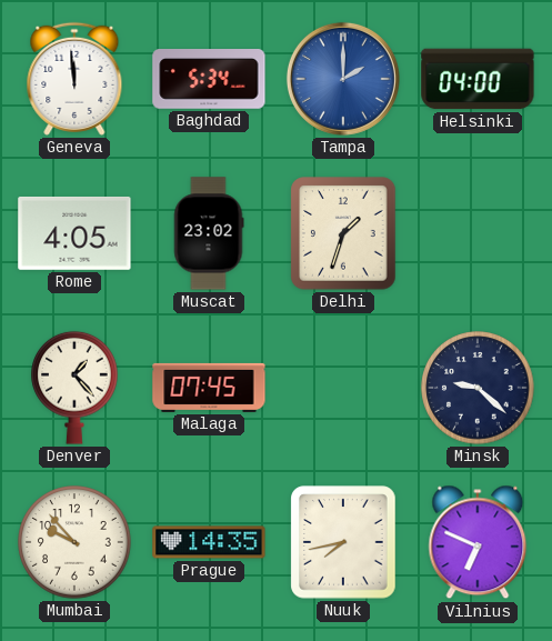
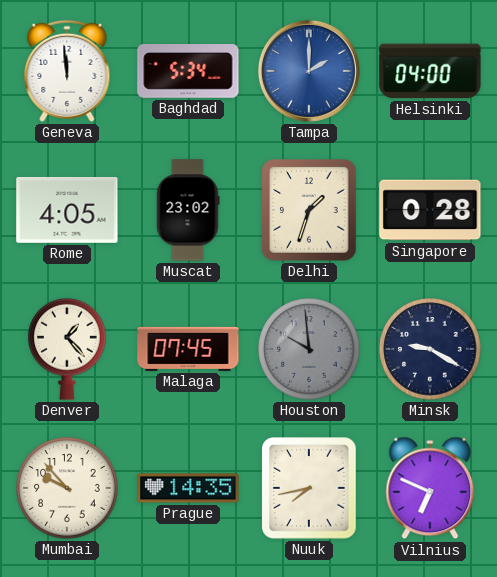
Singapore: none -> 0:28 (430, 210)
Houston: none -> 9:59 (309, 349)
Minsk: 9:22 -> 9:20 (430, 349)
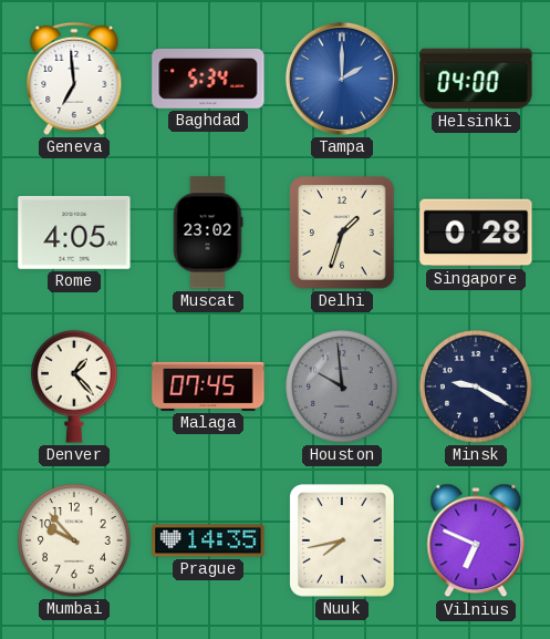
Geneva: 11:59 -> 6:59 (74, 79)
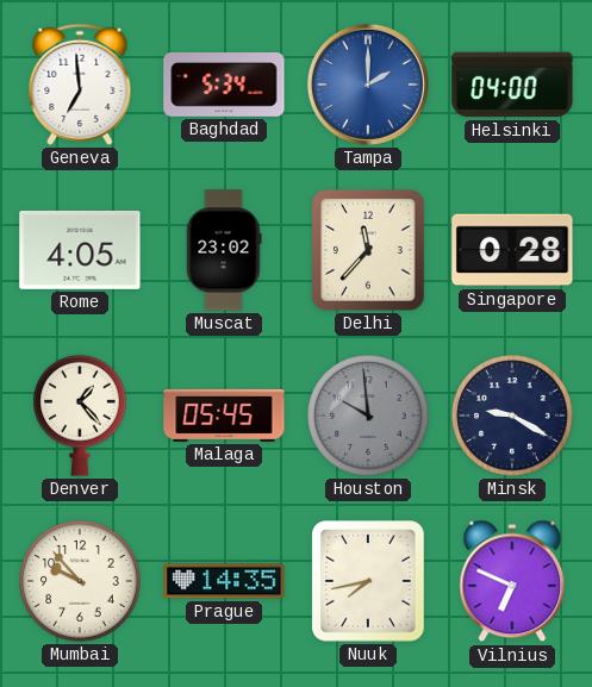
Delhi: 1:33 -> 11:37 (368, 250)
Malaga: 07:45 -> 05:45 (224, 416)
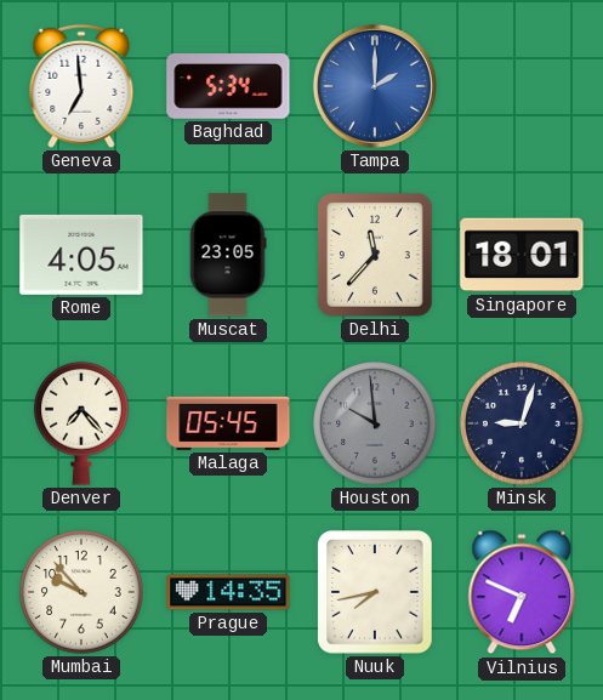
Helsinki: 04:00 -> none (512, 85)
Muscat: 23:02 -> 23:05 (228, 255)
Singapore: 0:28 -> 18:01 (522, 255)
Denver: 1:23 -> 7:23 (81, 423)
Minsk: 9:20 -> 9:03 (522, 423)
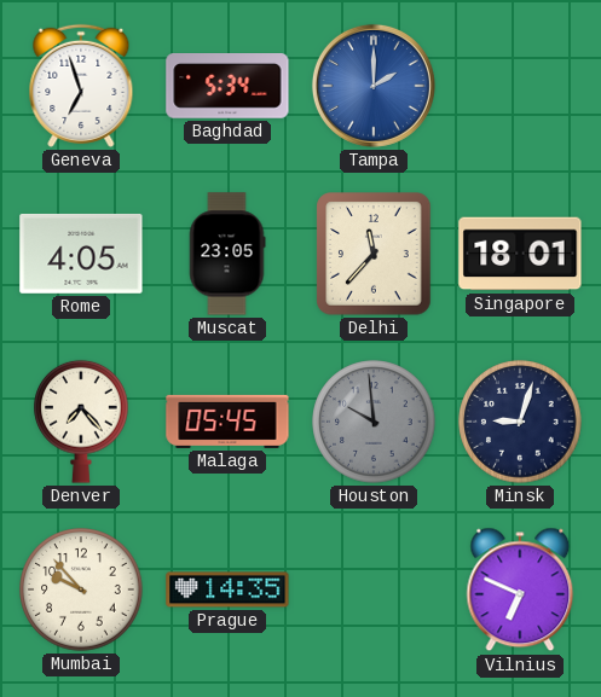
Geneva: 6:59 -> 6:57 (81, 86)
Nuuk: 7:43 -> none (375, 592)
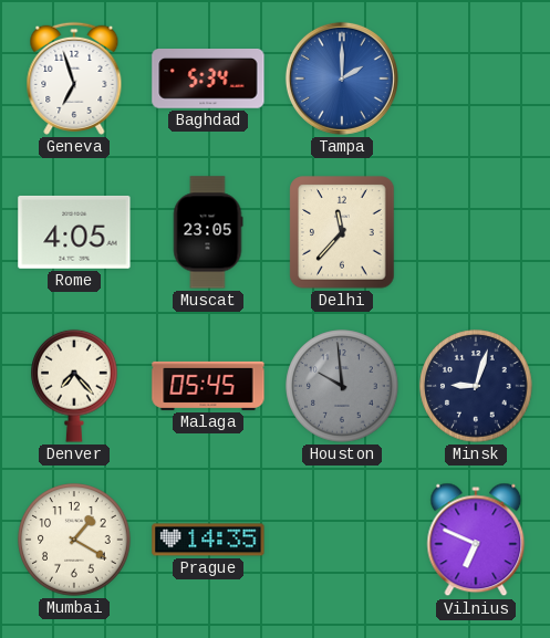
Singapore: 18:01 -> none (520, 254)
Mumbai: 9:53 -> 1:20 (74, 540)
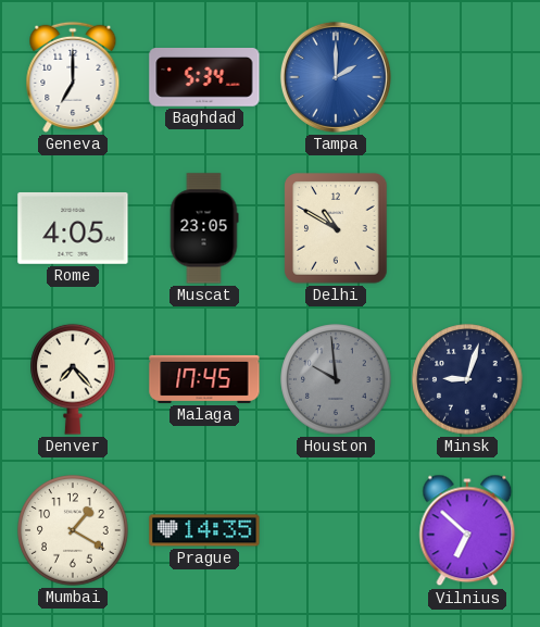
Geneva: 6:57 -> 7:00 (73, 77)
Delhi: 11:37 -> 10:50 (336, 228)
Malaga: 05:45 -> 17:45 (204, 379)
Vilnius: 6:49 -> 6:52 (467, 530)
